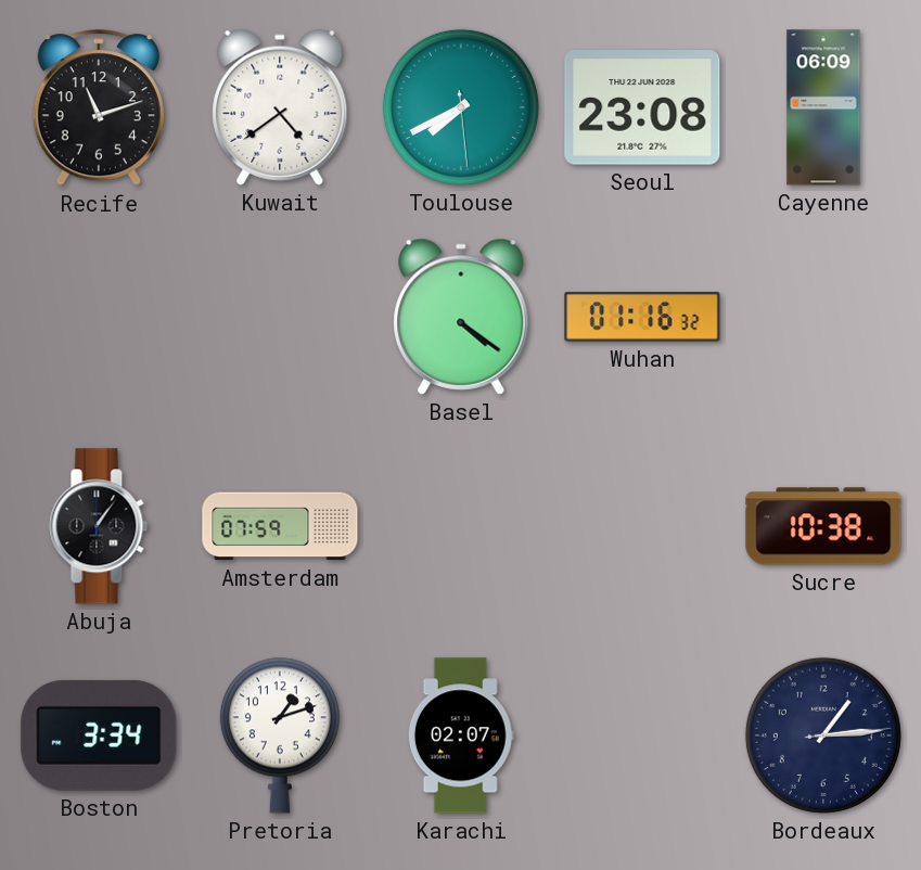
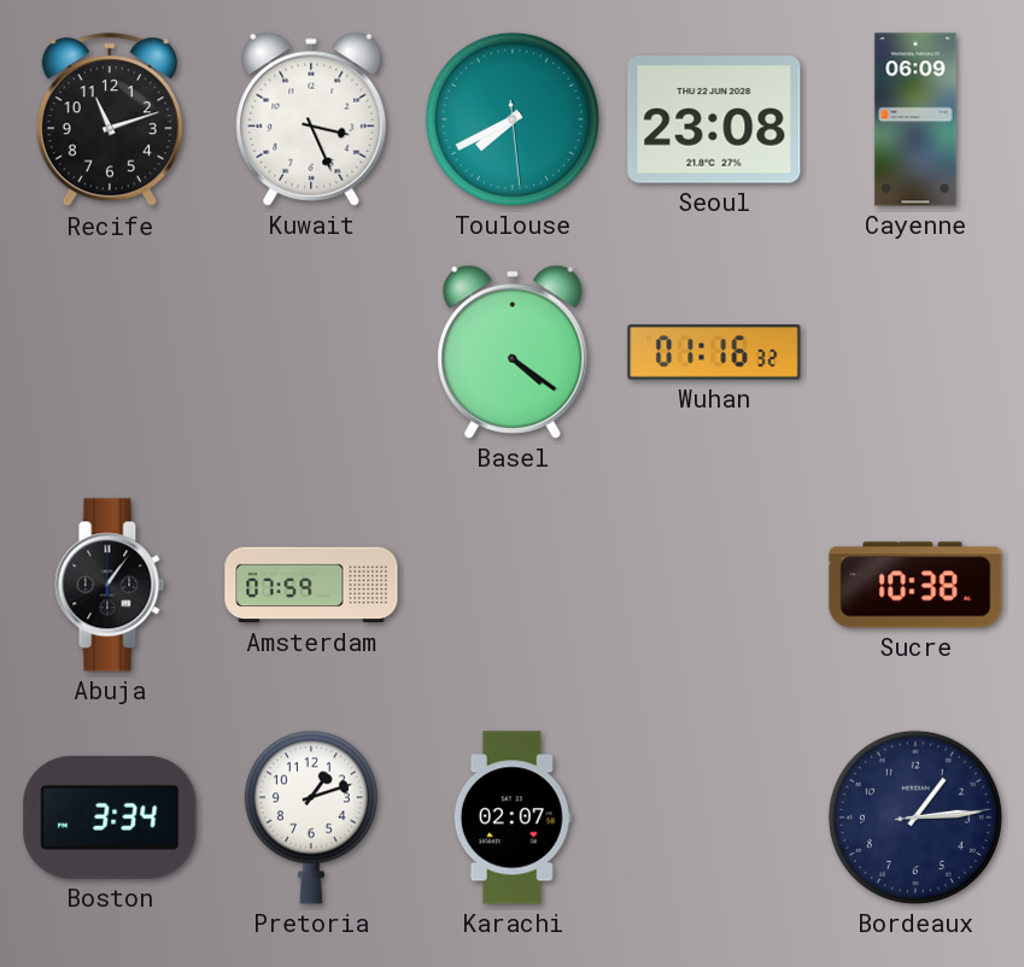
Kuwait: 4:39 -> 3:26 (311, 119)
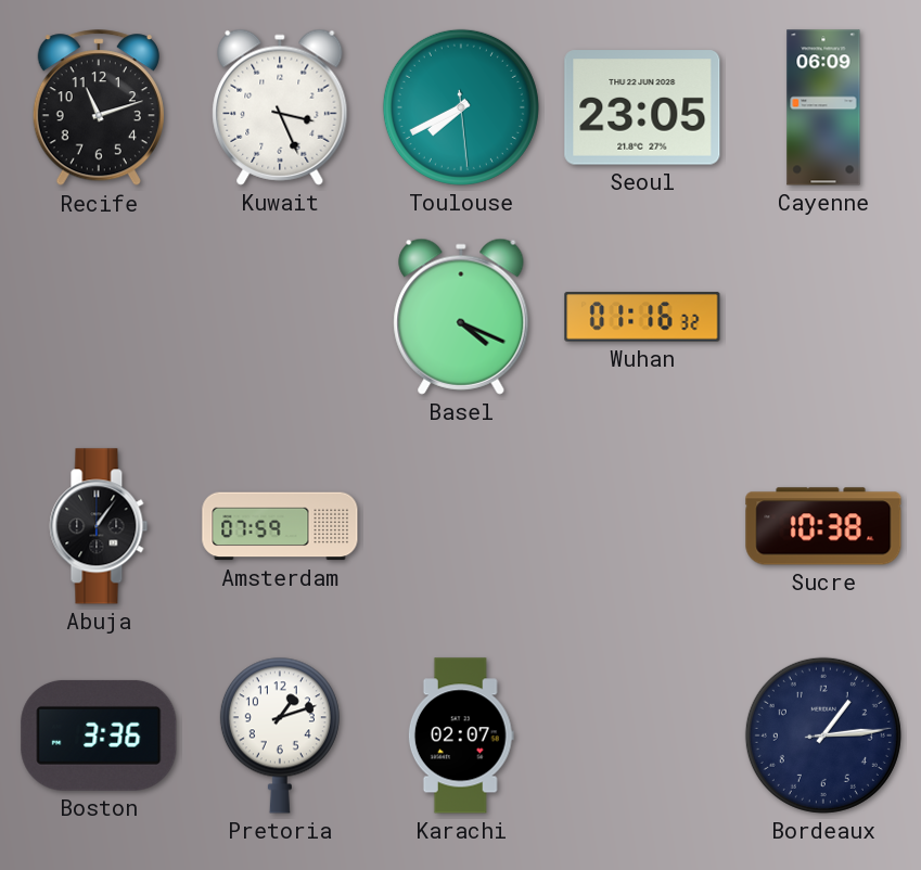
Seoul: 23:08 -> 23:05 (642, 107)
Basel: 4:21 -> 4:19 (461, 317)
Boston: 3:34 -> 3:36 (99, 735)
